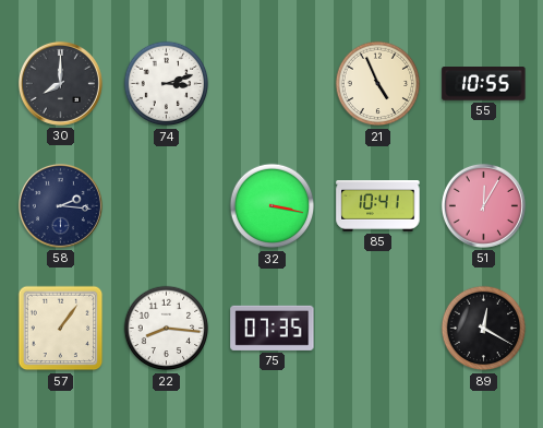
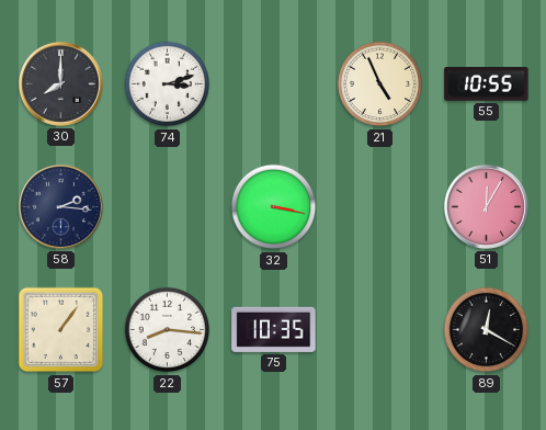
85: 10:41 -> none (378, 206)
75: 07:35 -> 10:35 (274, 329)
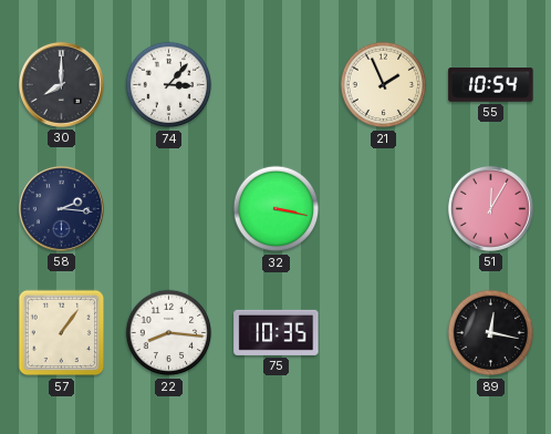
74: 3:12 -> 3:07 (169, 85)
21: 4:56 -> 1:56 (384, 85)
55: 10:55 -> 10:54 (491, 85)
89: 12:20 -> 12:17 (491, 333)
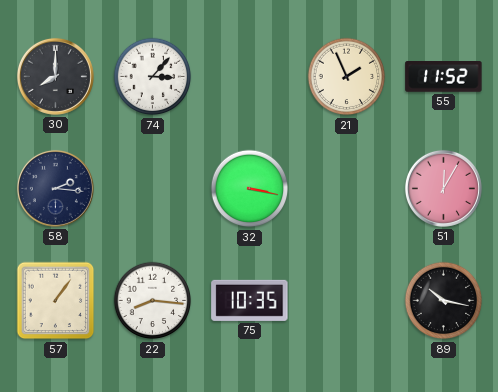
55: 10:54 -> 11:52 (444, 77)
89: 12:17 -> 10:17 (444, 301)
